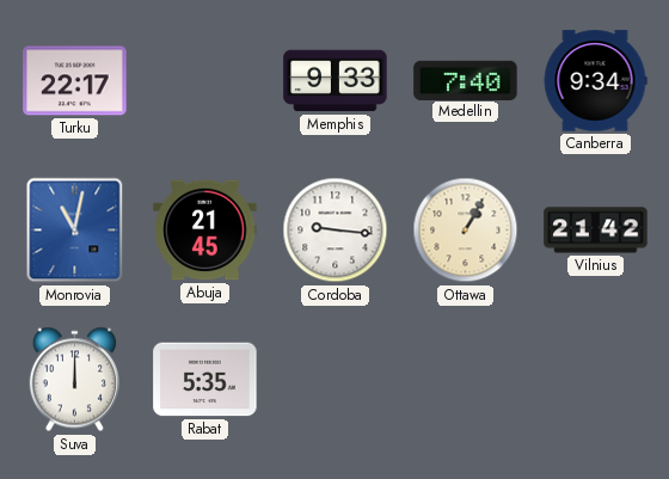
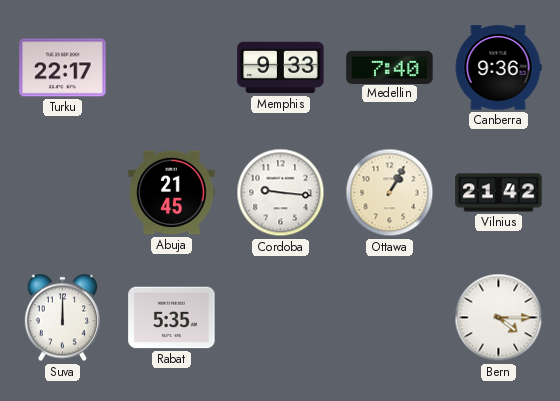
Canberra: 9:34 -> 9:36 (498, 68)
Monrovia: 11:02 -> none (75, 231)
Bern: none -> 4:15 (499, 318)
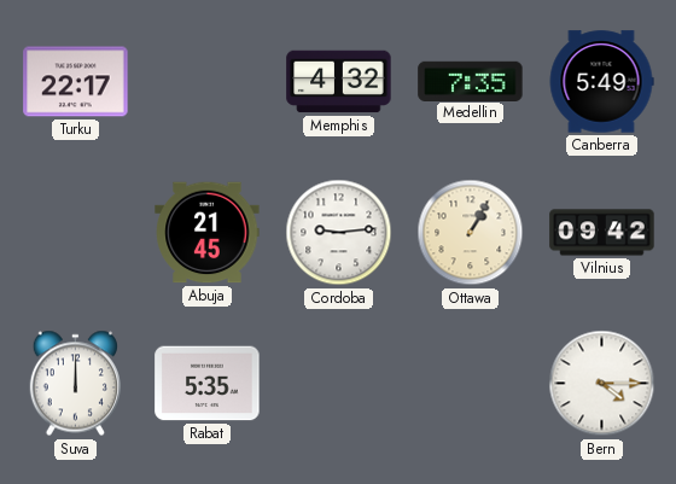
Memphis: 9:33 -> 4:32 (339, 82)
Medellin: 7:40 -> 7:35 (471, 81)
Canberra: 9:36 -> 5:49 (601, 82)
Cordoba: 9:16 -> 9:14 (339, 233)
Vilnius: 21:42 -> 09:42 (602, 233)
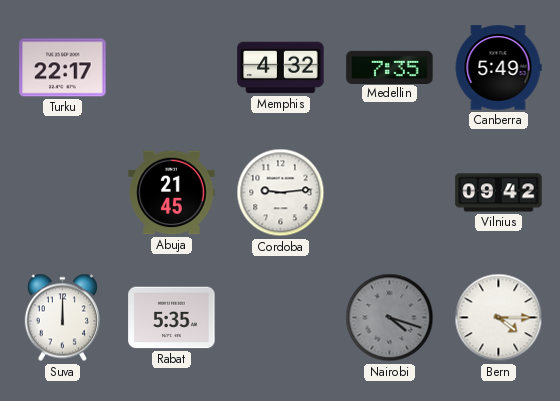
Ottawa: 1:05 -> none (471, 233)
Nairobi: none -> 4:18 (390, 318)
